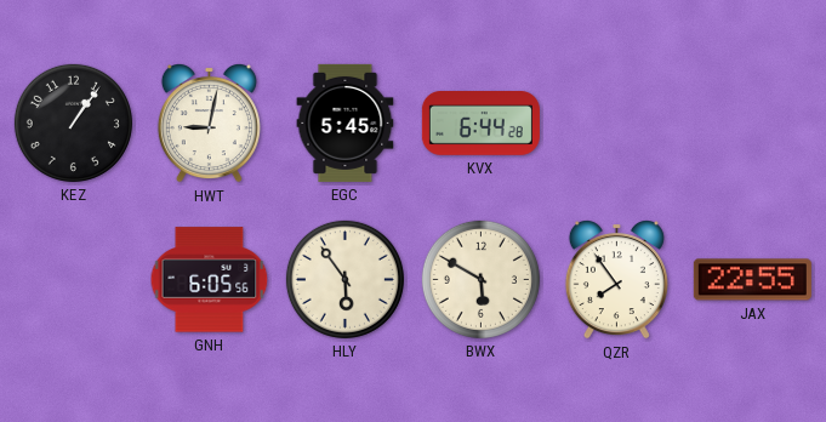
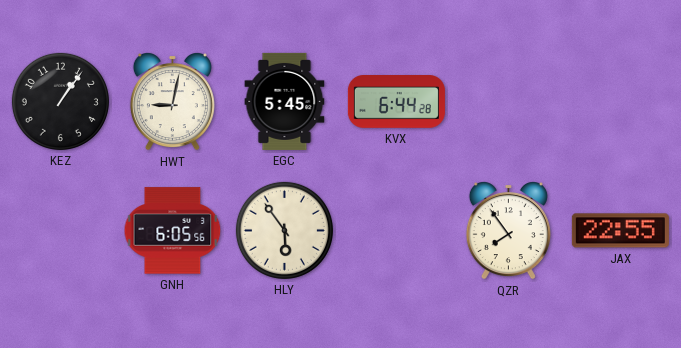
BWX: 5:50 -> none (480, 279)
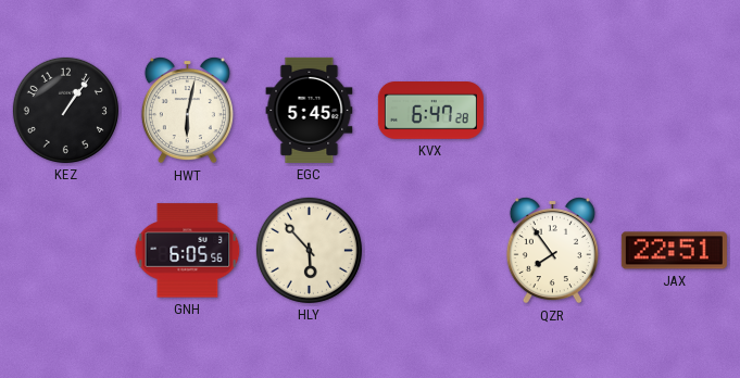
HWT: 9:02 -> 6:02 (187, 111)
KVX: 6:44 -> 6:47 (430, 111)
HLY: 5:54 -> 5:53 (309, 250)
JAX: 22:55 -> 22:51 (674, 251)
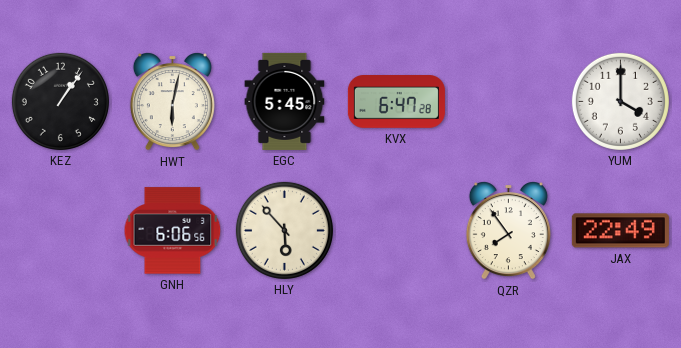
YUM: none -> 4:00 (620, 101)
GNH: 6:05 -> 6:06 (173, 231)
JAX: 22:51 -> 22:49 (620, 231)
